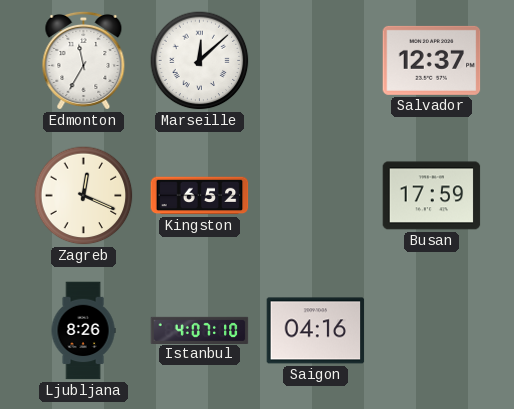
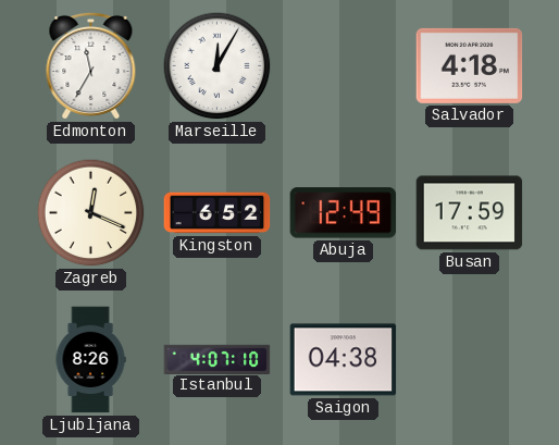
Marseille: 12:08 -> 12:05 (218, 66)
Salvador: 12:37 -> 4:18 (470, 65)
Abuja: none -> 12:49 (344, 213)
Saigon: 04:16 -> 04:38 (344, 360)
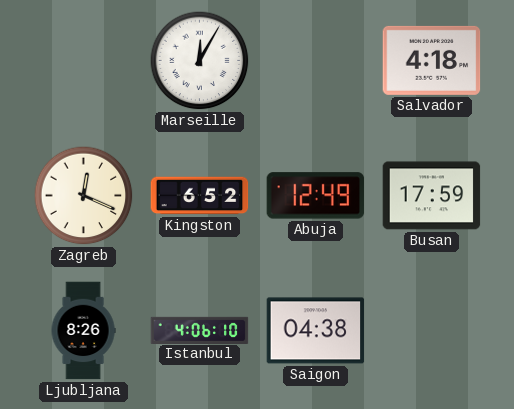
Edmonton: 11:35 -> none (91, 65)
Istanbul: 4:07 -> 4:06 (200, 330)
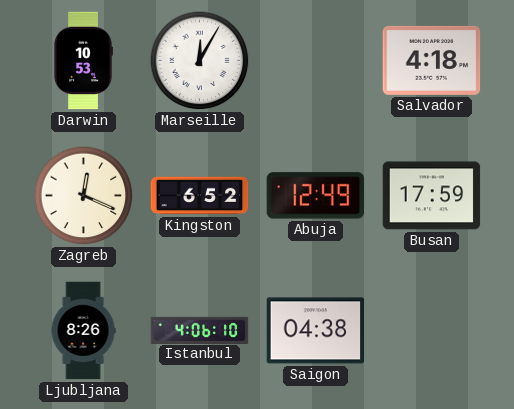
Darwin: none -> 10:53 (83, 61)
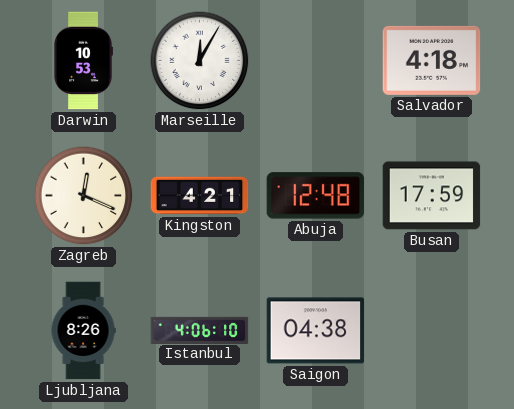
Kingston: 6:52 -> 4:21 (200, 196)
Abuja: 12:49 -> 12:48 (316, 196)
